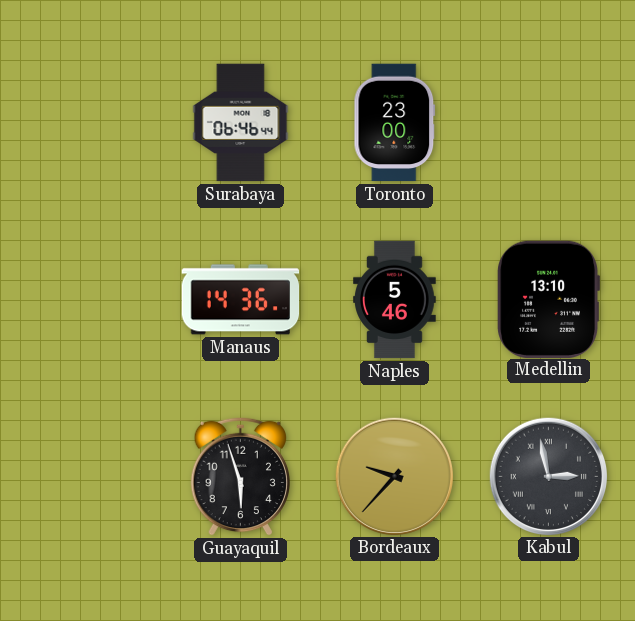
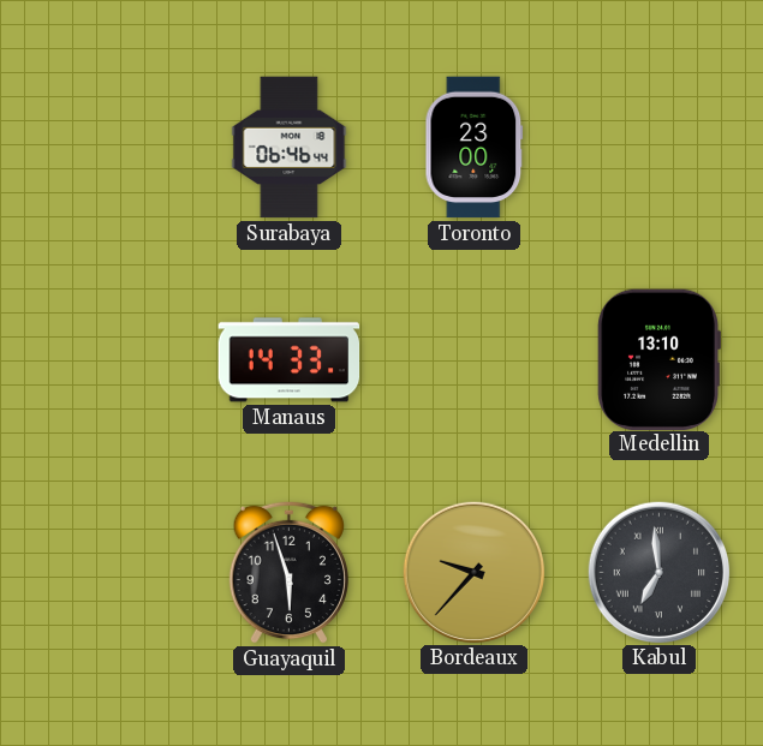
Manaus: 14:36 -> 14:33 (290, 360)
Naples: 5:46 -> none (395, 300)
Kabul: 2:58 -> 6:59 (658, 572)
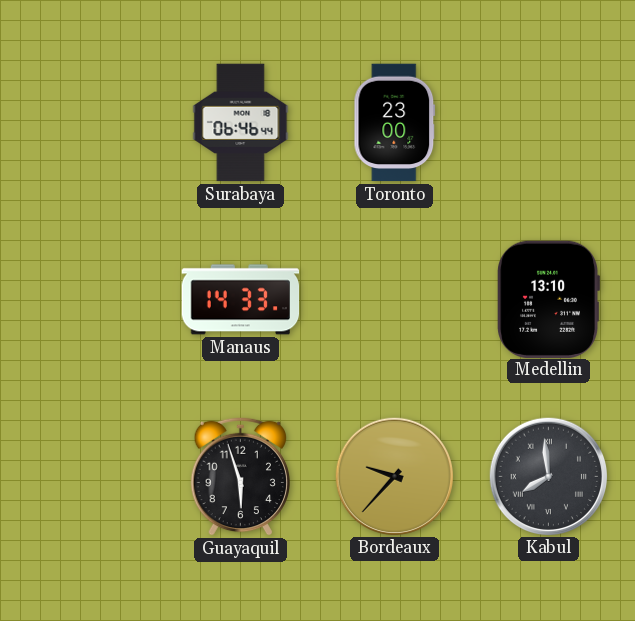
Kabul: 6:59 -> 7:59 (548, 476)
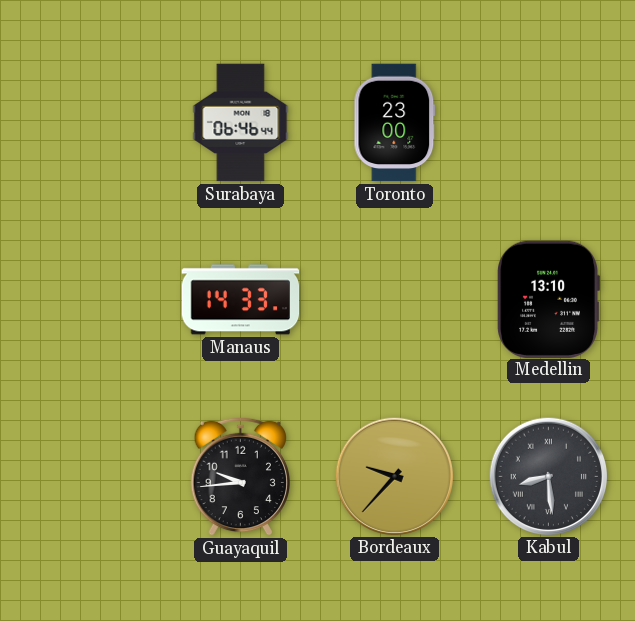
Guayaquil: 5:57 -> 9:44 (240, 476)
Kabul: 7:59 -> 8:29 (548, 476)
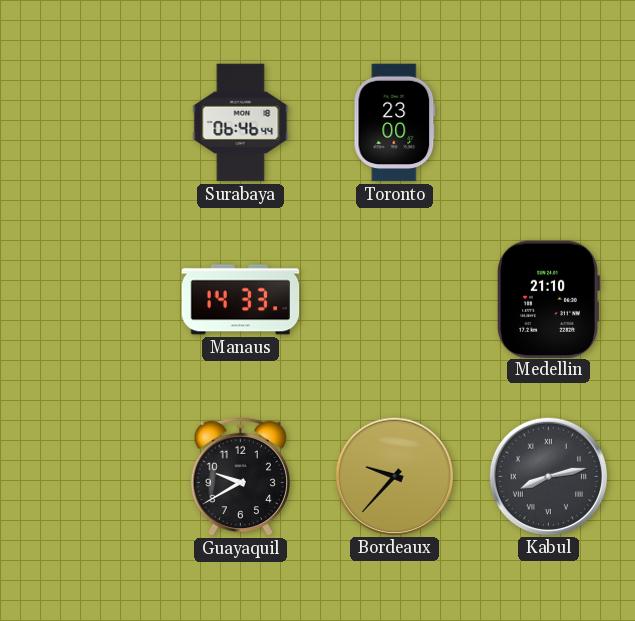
Medellin: 13:10 -> 21:10 (548, 299)
Guayaquil: 9:44 -> 9:40 (240, 476)
Kabul: 8:29 -> 8:13 (548, 476)
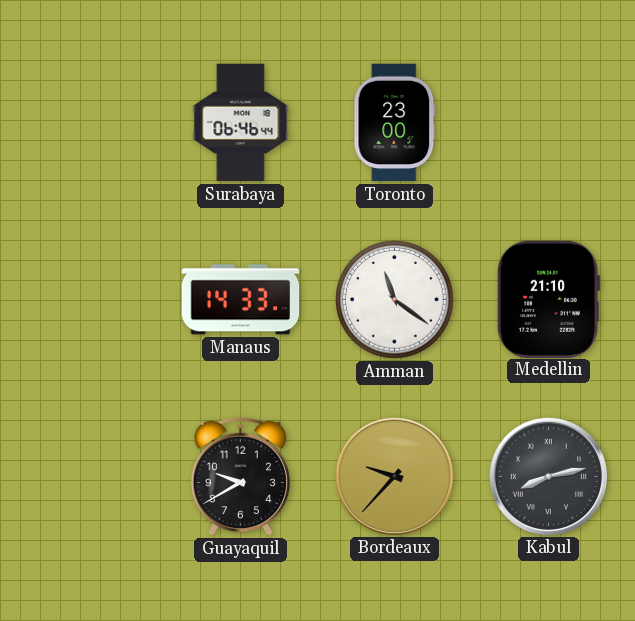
Amman: none -> 11:21 (395, 300)
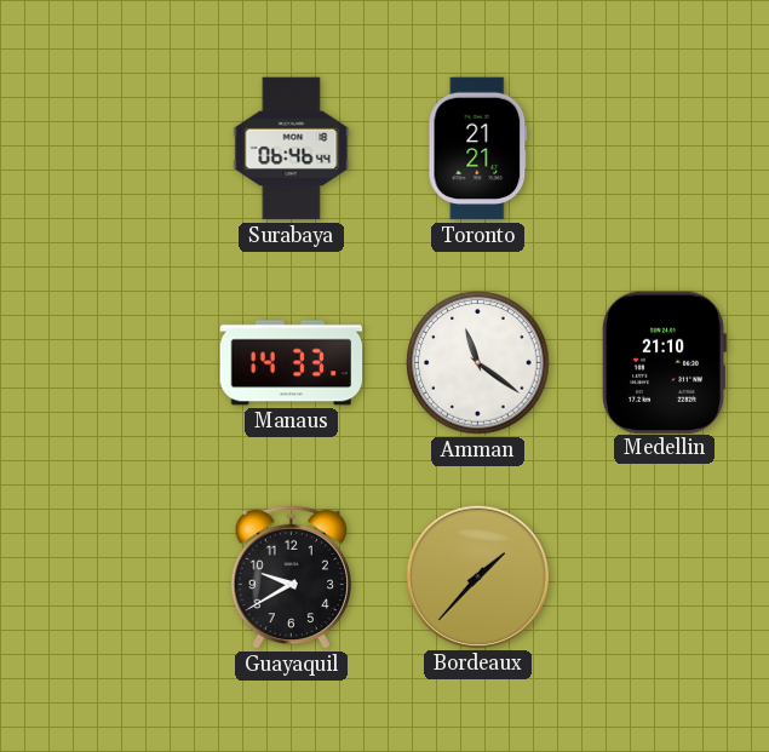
Toronto: 23:00 -> 21:21 (478, 149)
Bordeaux: 9:37 -> 1:37 (477, 576)
Kabul: 8:13 -> none (548, 476)
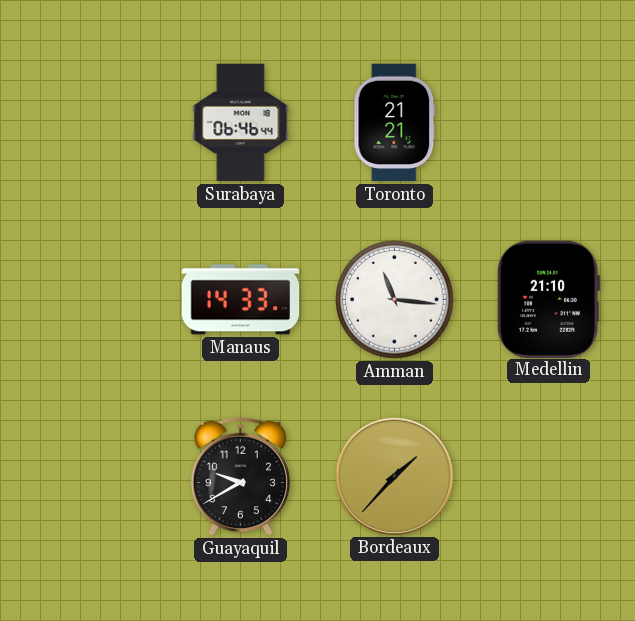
Amman: 11:21 -> 11:16 (395, 300)
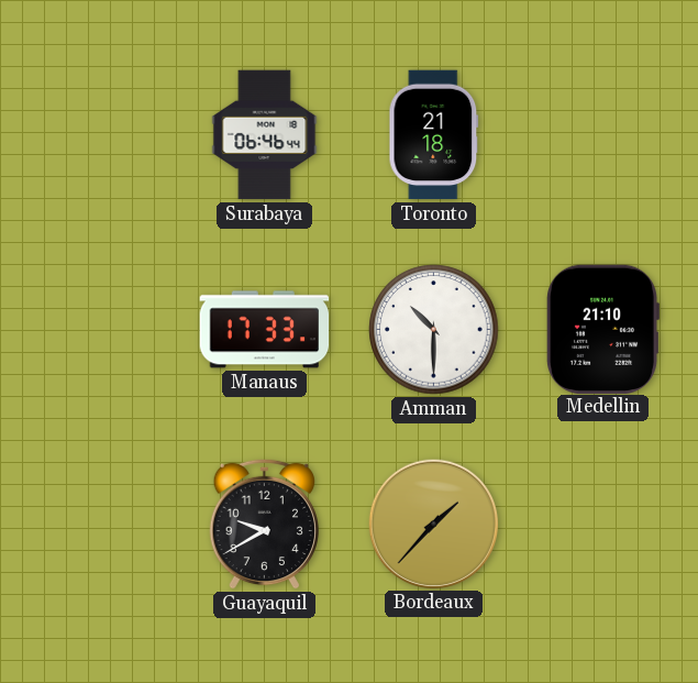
Toronto: 21:21 -> 21:18 (434, 135)
Manaus: 14:33 -> 17:33 (265, 330)
Amman: 11:16 -> 10:30 (434, 330)
